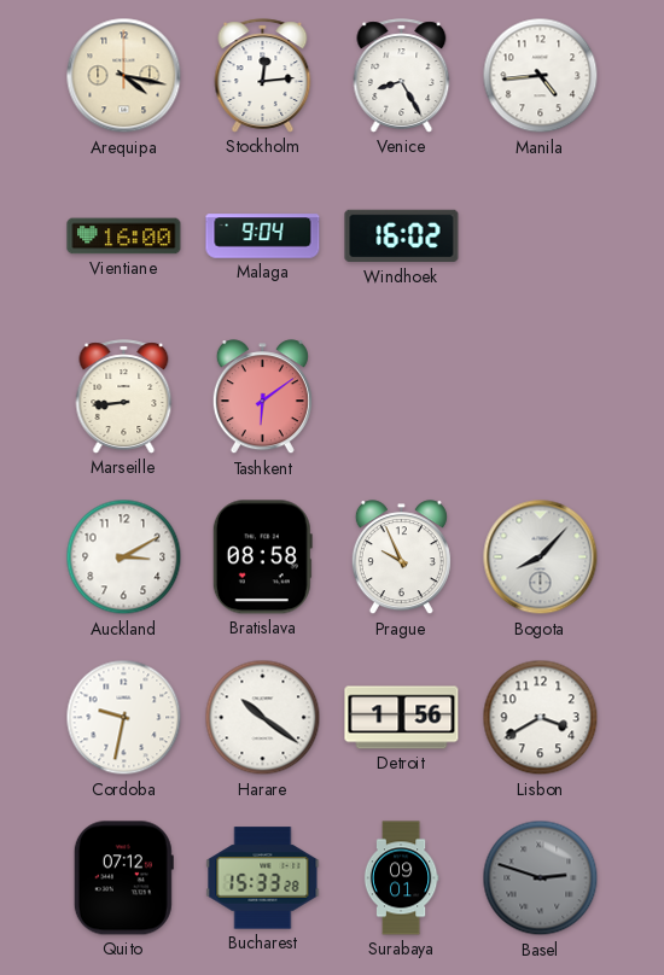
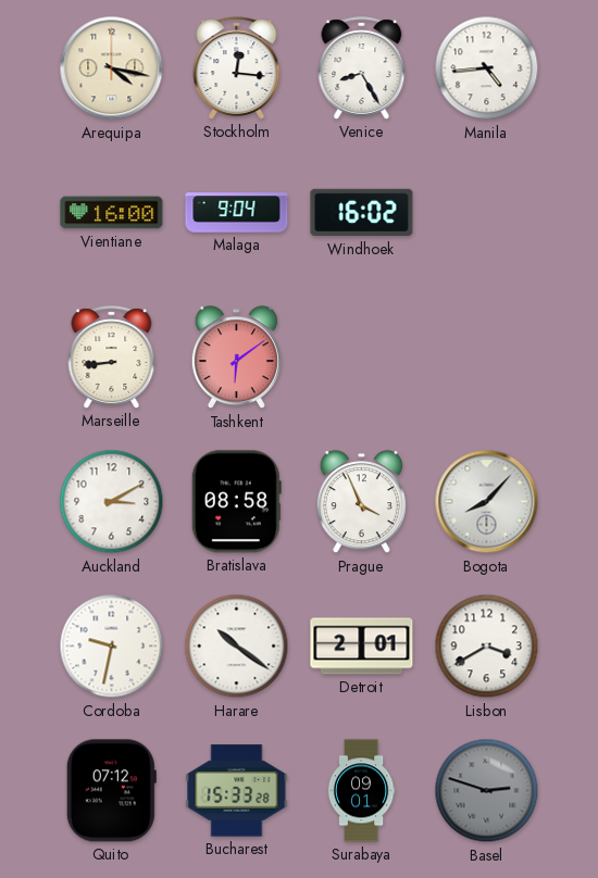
Stockholm: 12:14 -> 12:16 (237, 68)
Prague: 9:56 -> 3:56 (361, 502)
Detroit: 1:56 -> 2:01 (362, 647)
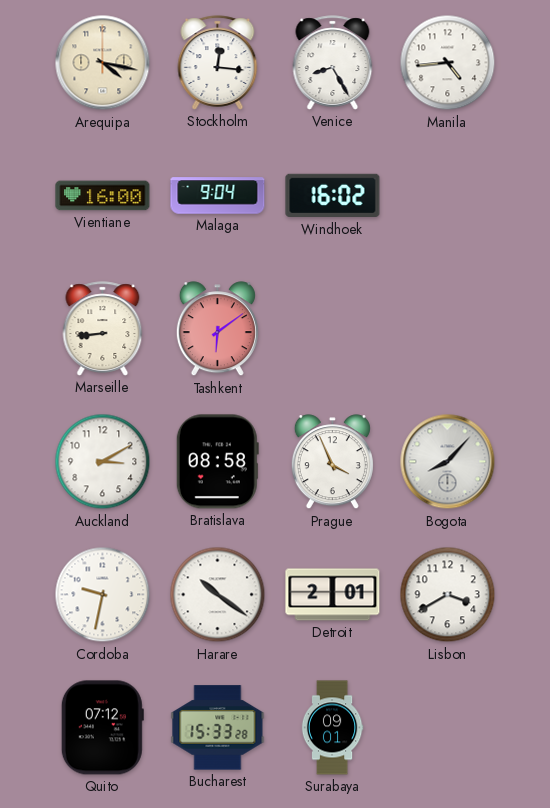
Basel: 2:48 -> none (487, 791)
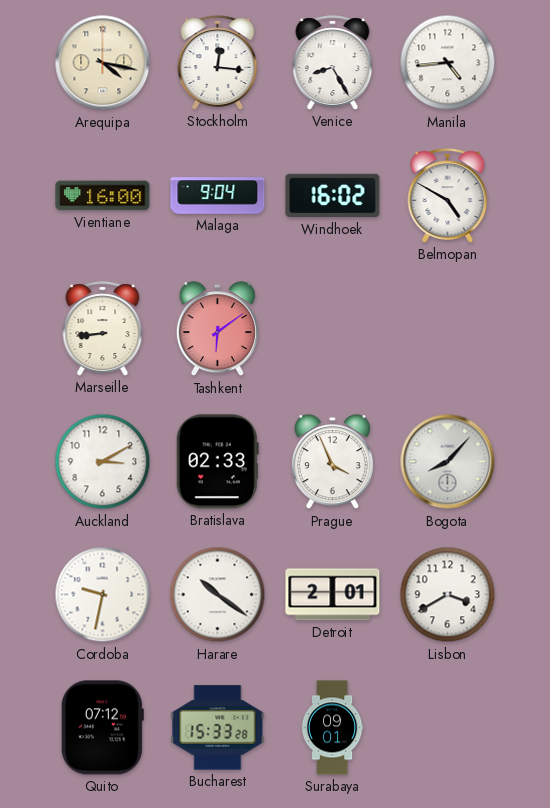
Belmopan: none -> 4:50 (448, 196)
Bratislava: 08:58 -> 02:33 (217, 462)
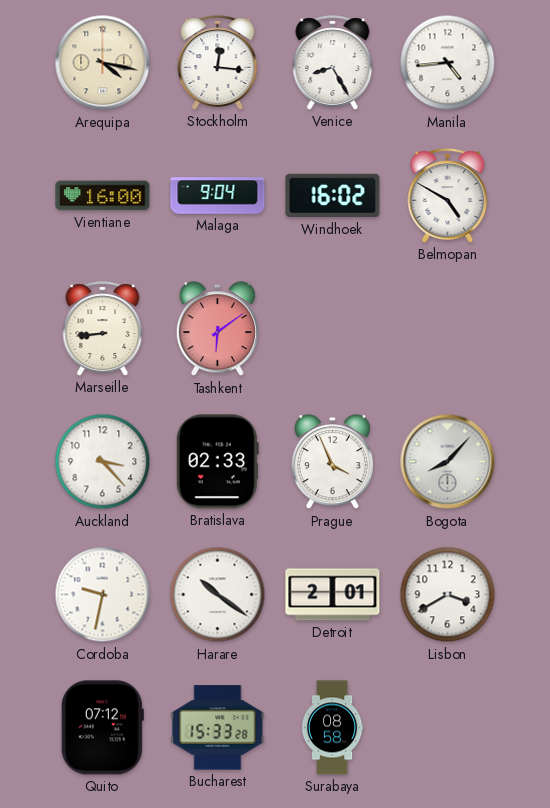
Auckland: 3:10 -> 3:23 (103, 462)
Surabaya: 09:01 -> 08:58 (332, 728)
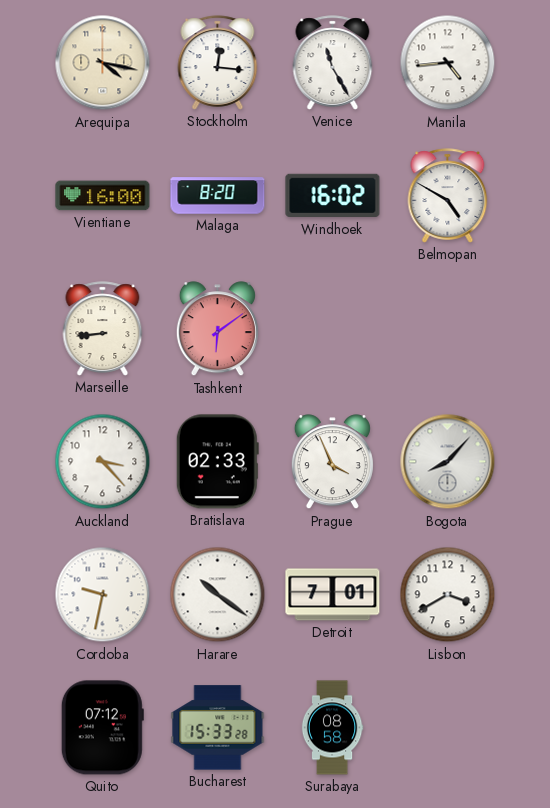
Venice: 8:25 -> 11:25 (333, 63)
Malaga: 9:04 -> 8:20 (218, 196)
Detroit: 2:01 -> 7:01 (333, 595)
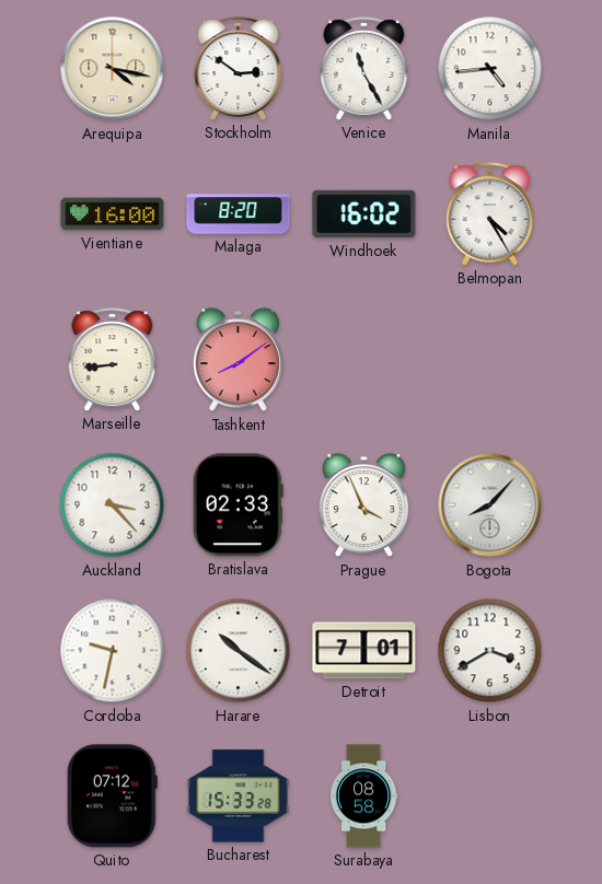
Stockholm: 12:16 -> 2:51 (239, 69)
Belmopan: 4:50 -> 4:25 (490, 214)
Tashkent: 6:09 -> 8:09 (238, 360)
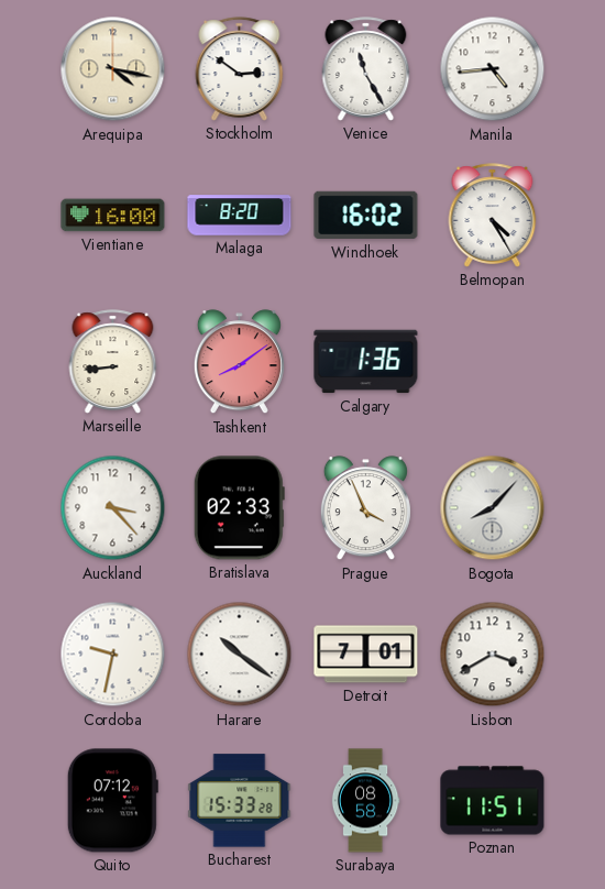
Calgary: none -> 1:36 (366, 362)
Poznan: none -> 11:51 (493, 801)
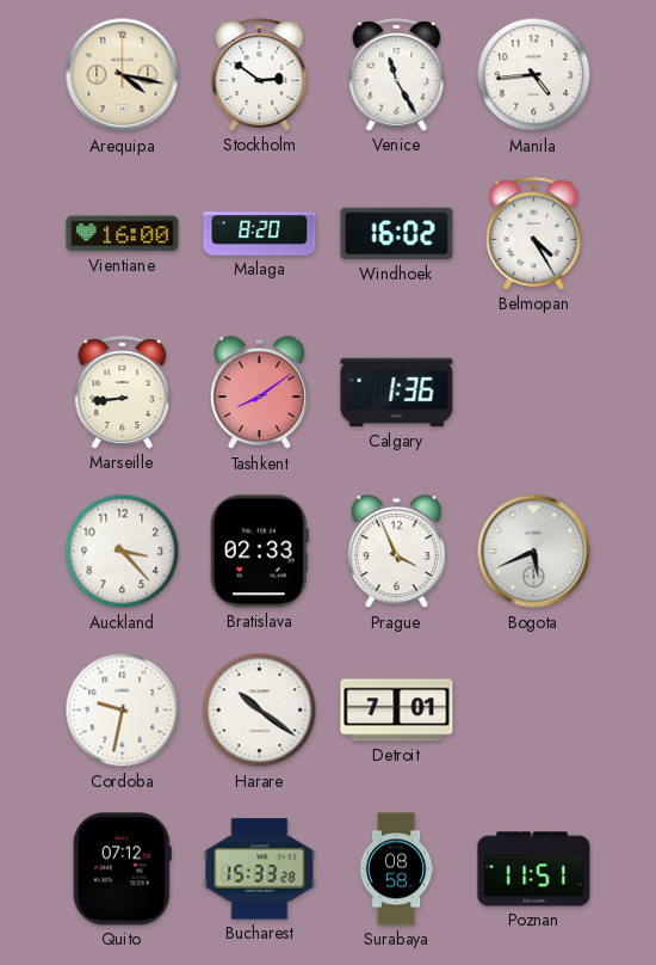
Bogota: 8:07 -> 5:41 (534, 552)
Lisbon: 3:40 -> none (493, 655)
